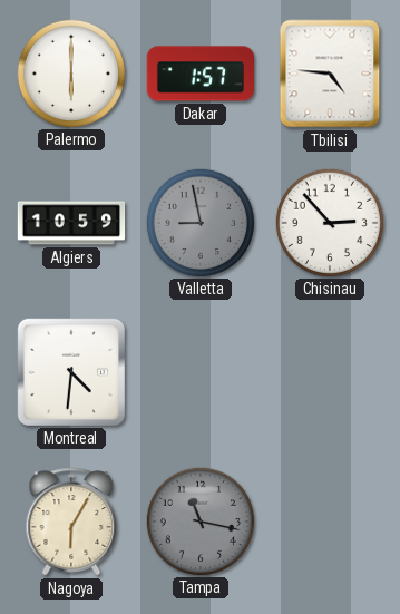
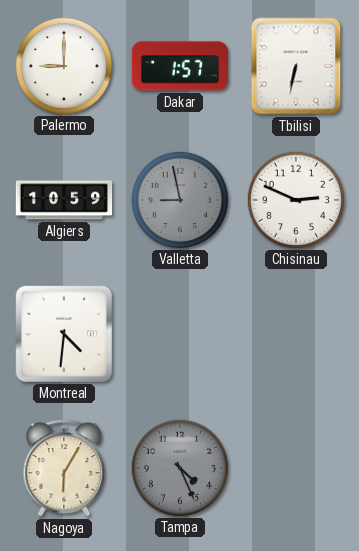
Palermo: 6:00 -> 9:00 (63, 65)
Tbilisi: 4:46 -> 6:32 (296, 66)
Chisinau: 2:53 -> 2:49 (295, 199)
Tampa: 11:17 -> 4:26 (179, 467)
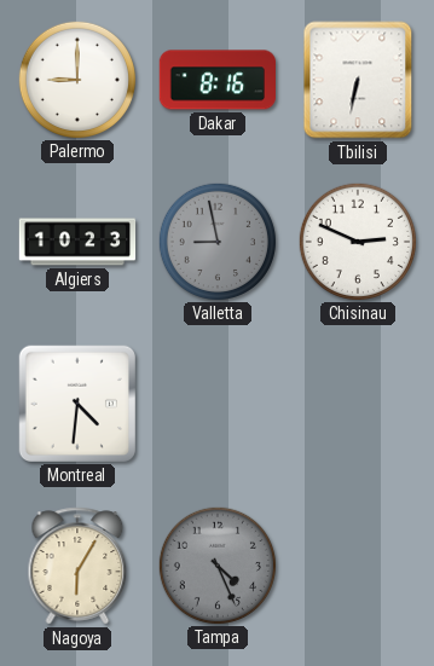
Dakar: 1:57 -> 8:16 (216, 80)
Algiers: 10:59 -> 10:23 (77, 242)
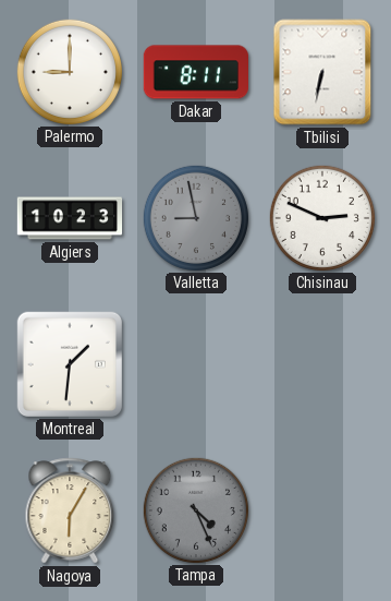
Dakar: 8:16 -> 8:11 (195, 72)
Montreal: 4:31 -> 1:31 (70, 364)
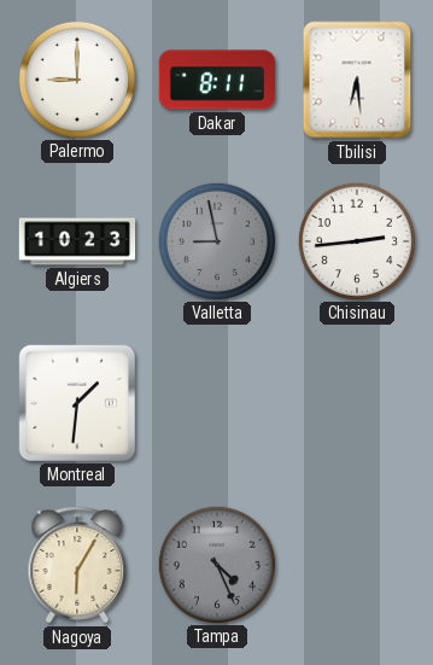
Tbilisi: 6:32 -> 6:29 (357, 80)
Chisinau: 2:49 -> 2:44 (356, 240)
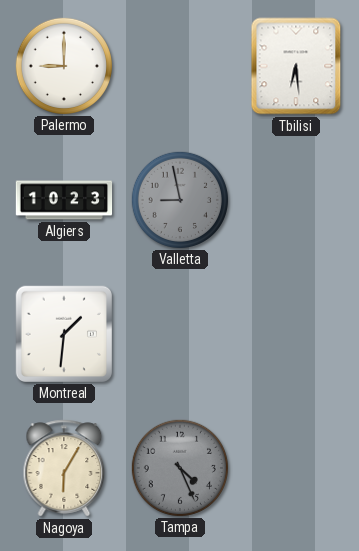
Dakar: 8:11 -> none (216, 80)
Chisinau: 2:44 -> none (356, 240)
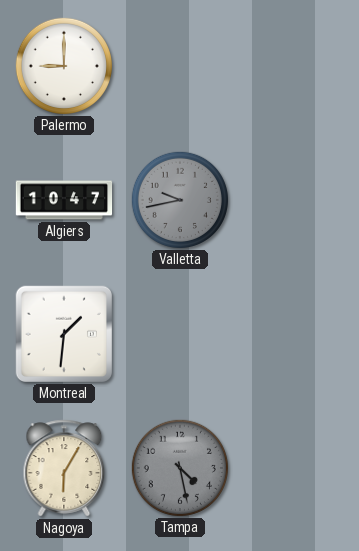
Tbilisi: 6:29 -> none (296, 66)
Algiers: 10:23 -> 10:47 (64, 200)
Valletta: 8:58 -> 9:43 (179, 199)
Tampa: 4:26 -> 4:28 (179, 467)
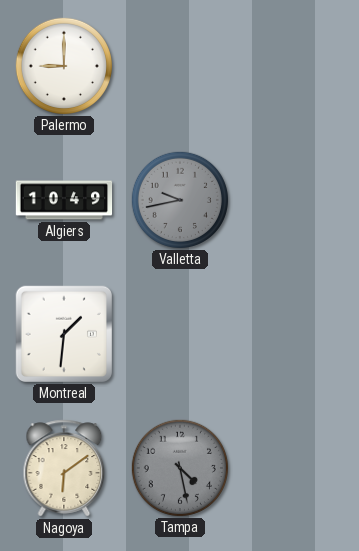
Algiers: 10:47 -> 10:49 (64, 200)
Nagoya: 6:05 -> 6:09 (64, 468)
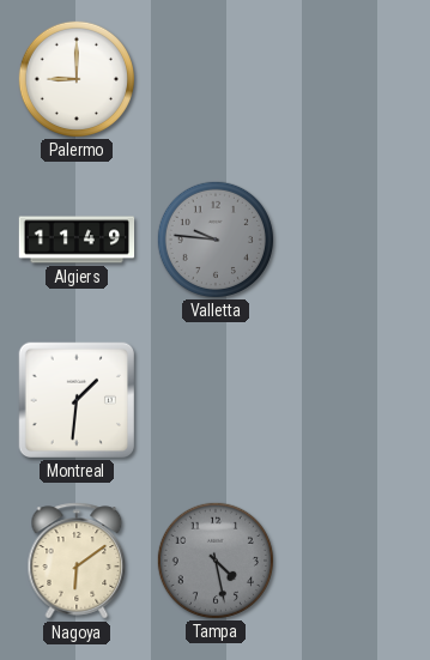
Algiers: 10:49 -> 11:49 (77, 240)
Valletta: 9:43 -> 9:46 (214, 238)
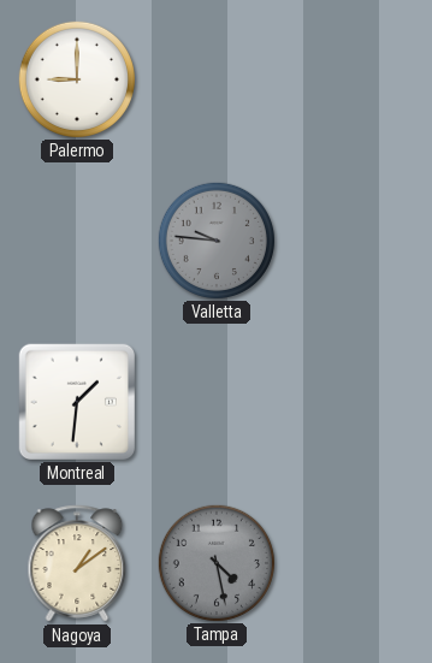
Algiers: 11:49 -> none (77, 240)
Nagoya: 6:09 -> 1:09 (77, 563)
